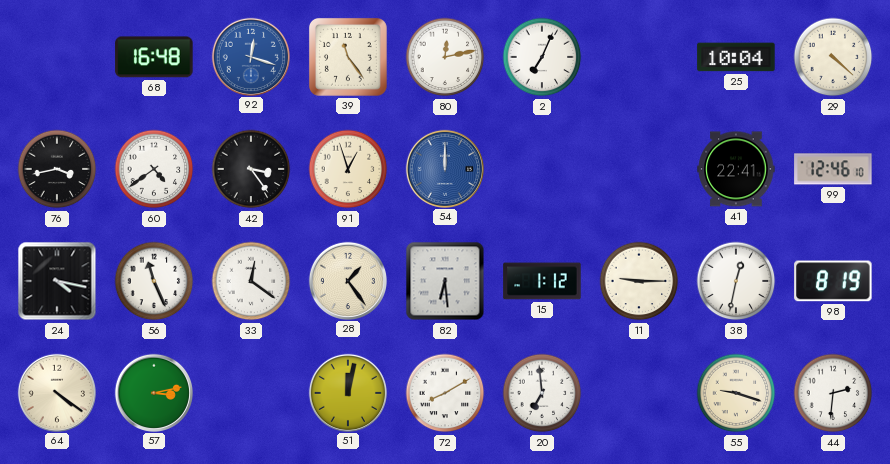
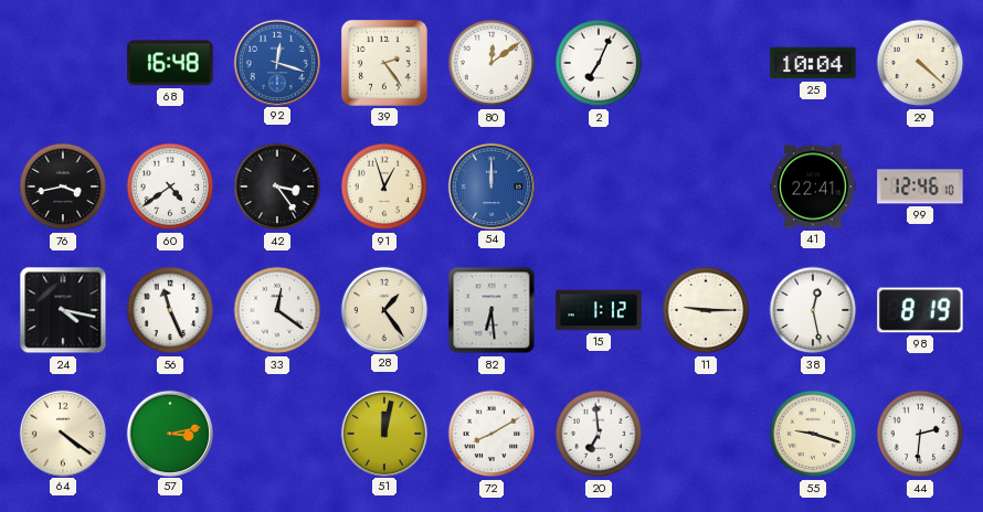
39: 11:24 -> 2:24 (384, 63)
80: 12:13 -> 12:09 (491, 63)
38: 12:32 -> 12:28 (813, 310)
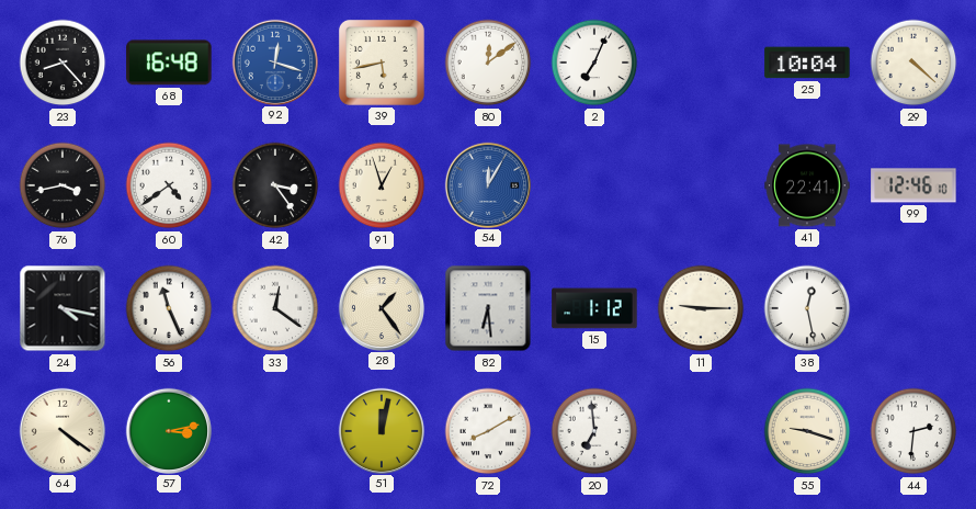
23: none -> 8:23 (63, 63)
39: 2:24 -> 5:43 (382, 63)
54: 12:00 -> 12:05 (487, 184)
98: 8:19 -> none (920, 310)
